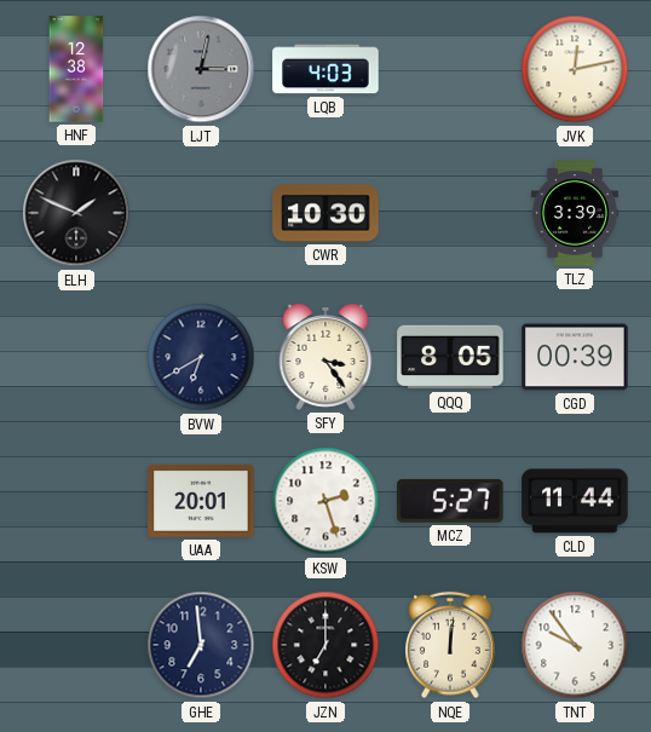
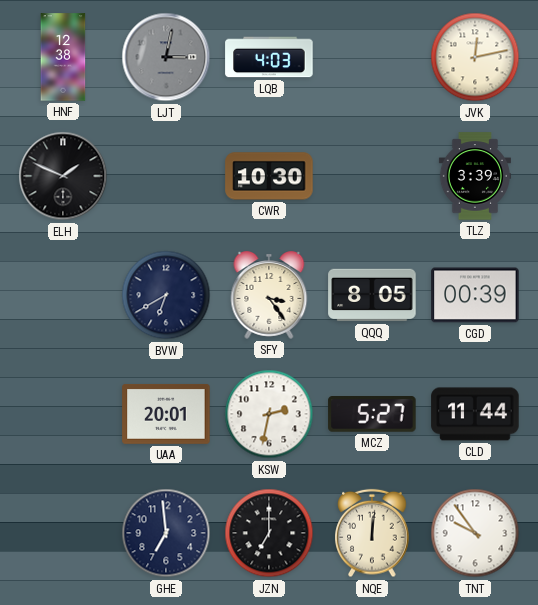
KSW: 2:27 -> 2:32 (269, 414)
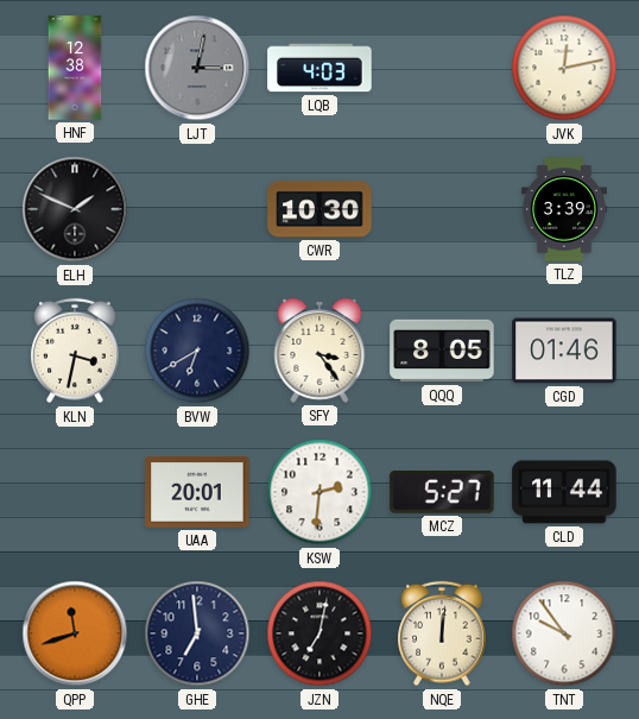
KLN: none -> 3:32 (75, 351)
CGD: 00:39 -> 01:46 (564, 351)
KSW: 2:32 -> 2:31 (319, 492)
QPP: none -> 11:42 (75, 633)
JZN: 7:00 -> 7:02 (319, 633)
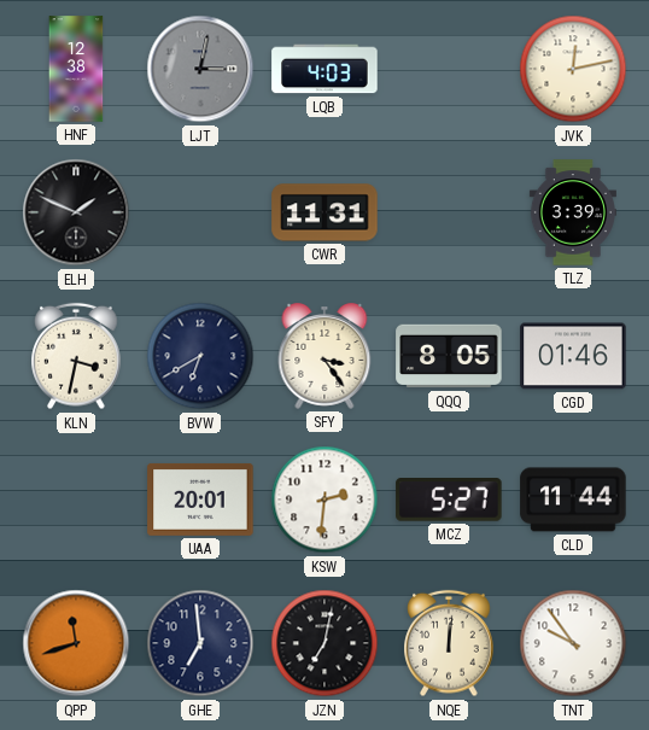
CWR: 10:30 -> 11:31 (324, 212)
